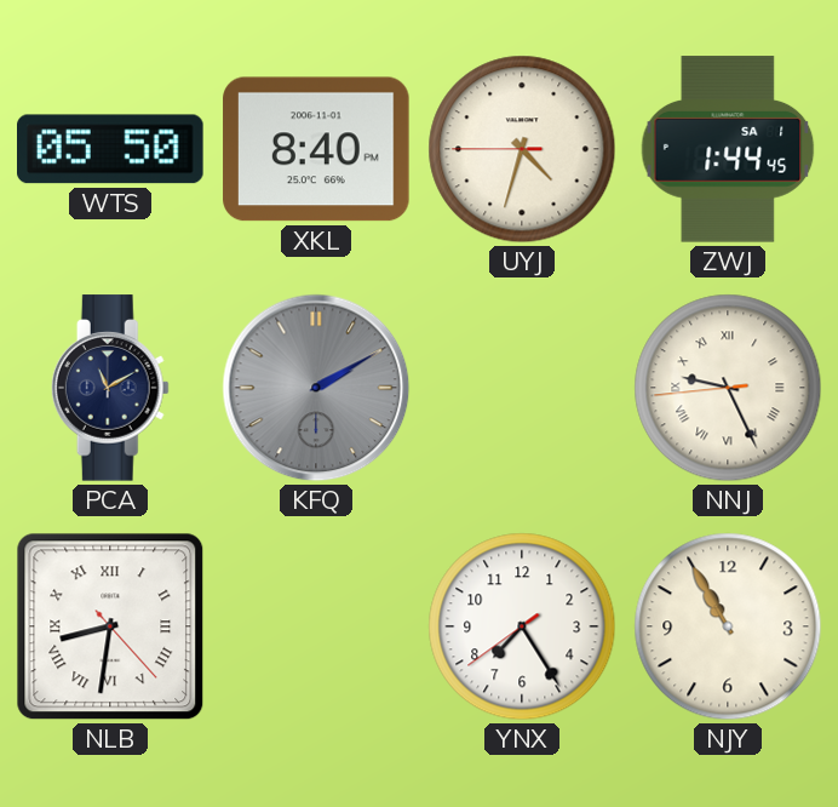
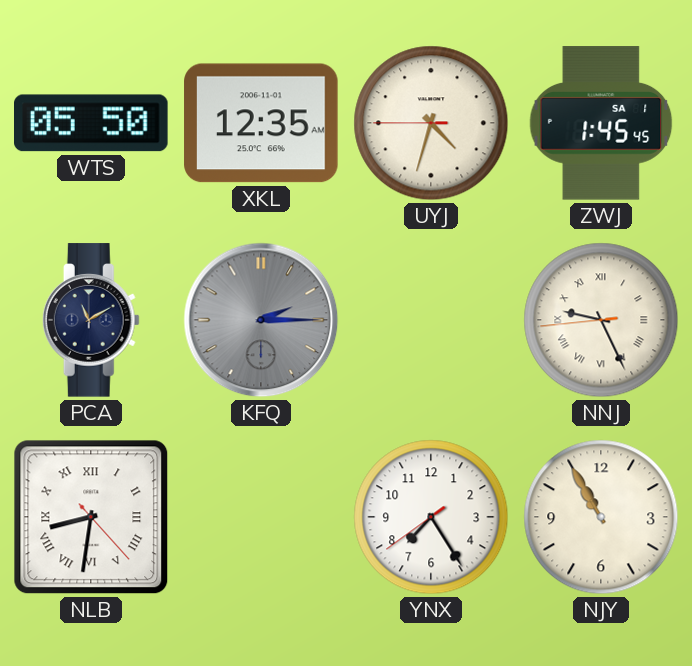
XKL: 8:40 -> 12:35 (261, 123)
ZWJ: 1:44 -> 1:45 (601, 123)
KFQ: 2:10 -> 2:15 (261, 320)
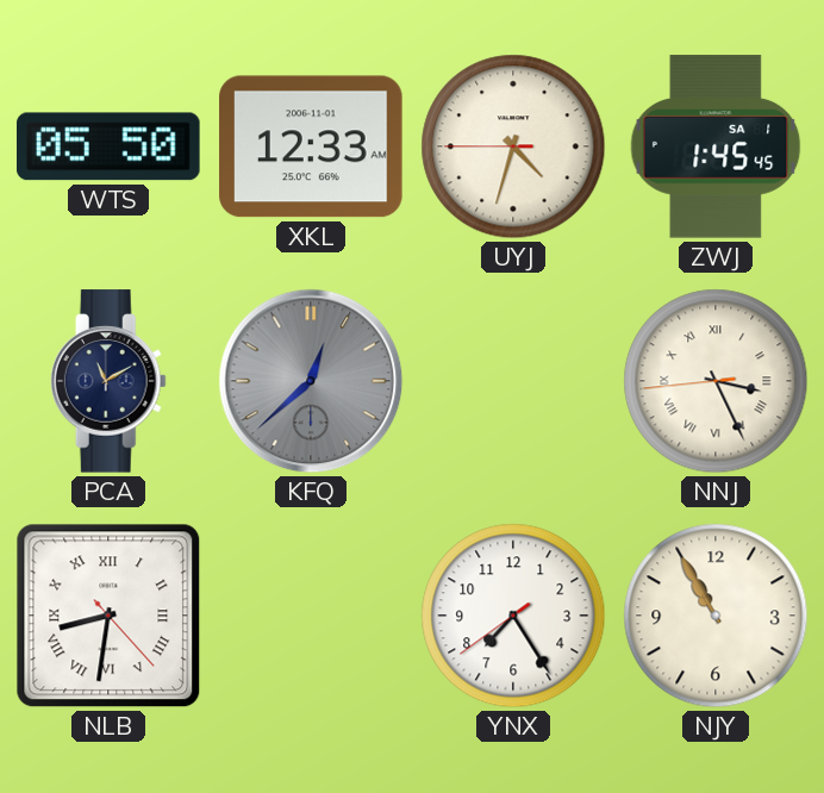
XKL: 12:35 -> 12:33 (311, 146)
KFQ: 2:15 -> 12:38 (311, 381)
NNJ: 9:25 -> 3:25 (716, 381)
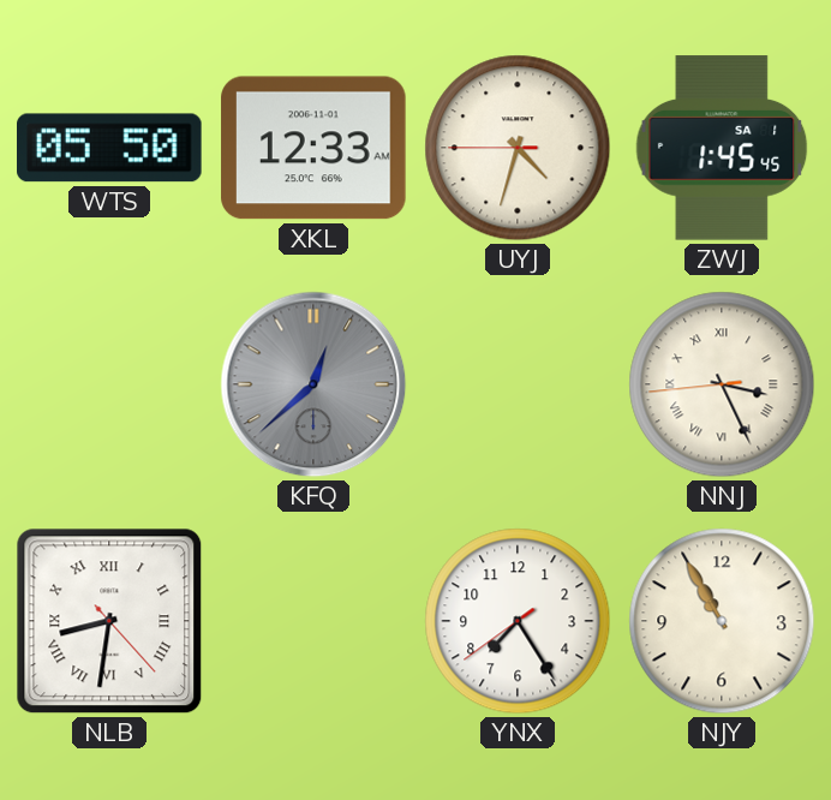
PCA: 11:10 -> none (108, 381)
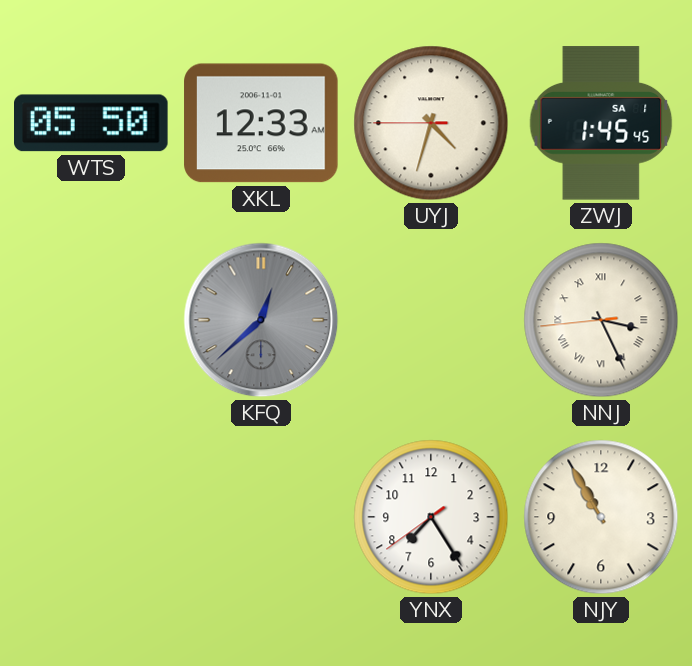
NLB: 8:31 -> none (109, 621)
